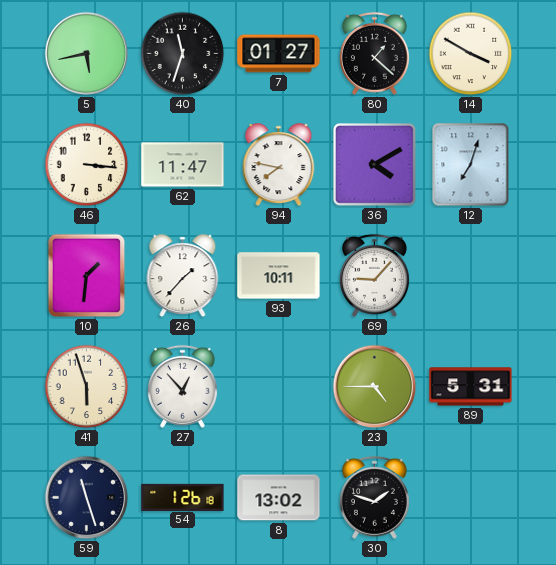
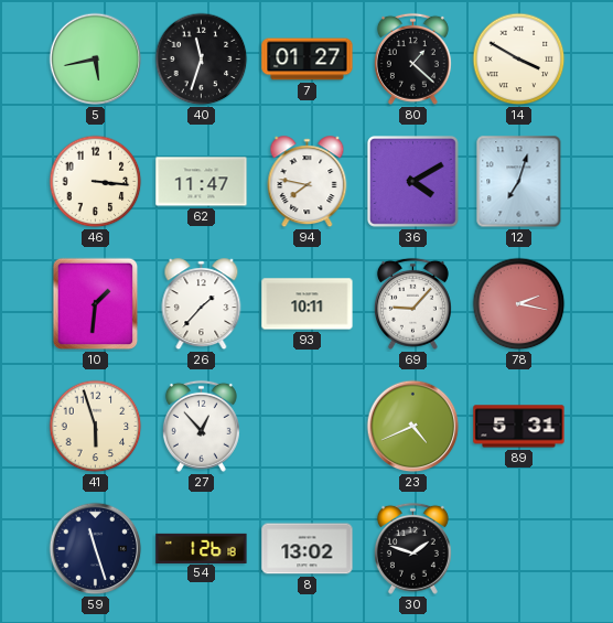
78: none -> 2:17 (519, 304)
23: 4:45 -> 4:41 (413, 427)
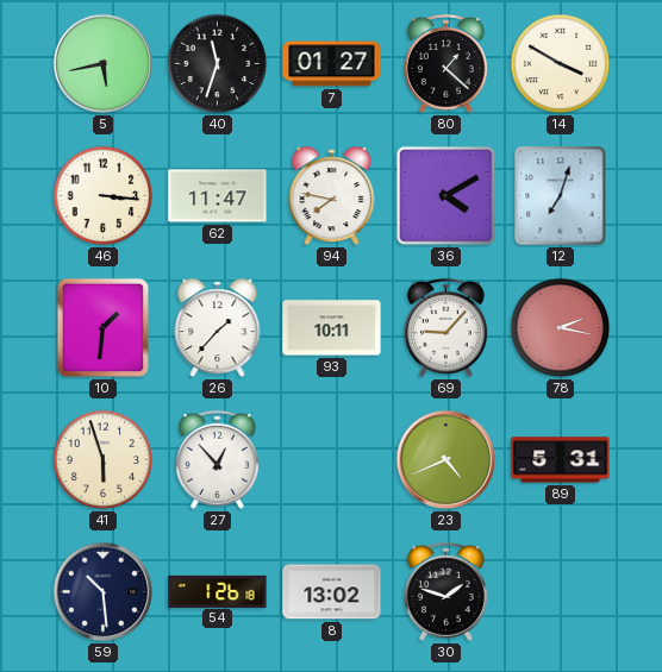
59: 11:27 -> 10:29 (104, 592)
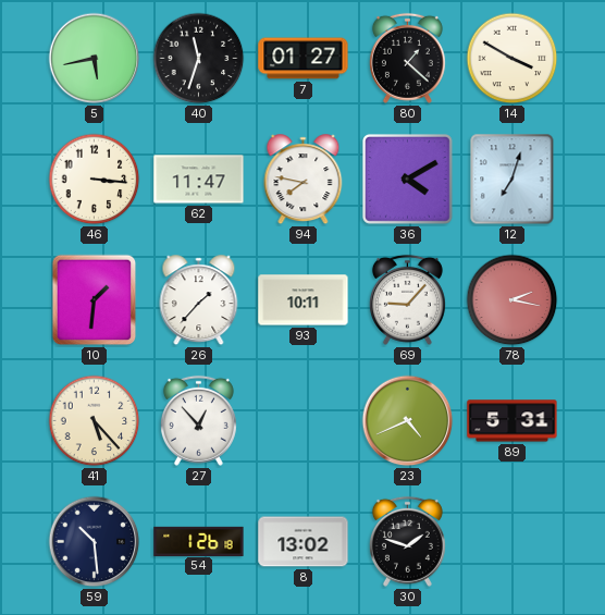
41: 5:57 -> 5:23 (95, 421)
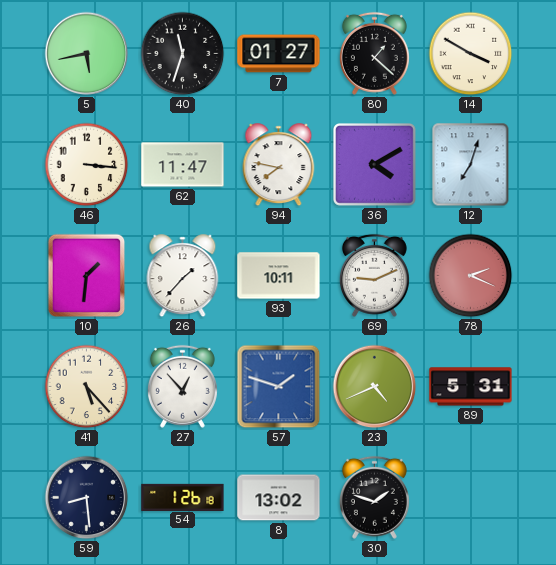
69: 9:07 -> 9:11 (374, 275)
78: 2:17 -> 2:19 (471, 276)
57: none -> 1:48 (279, 387)
59: 10:29 -> 8:29 (87, 498)
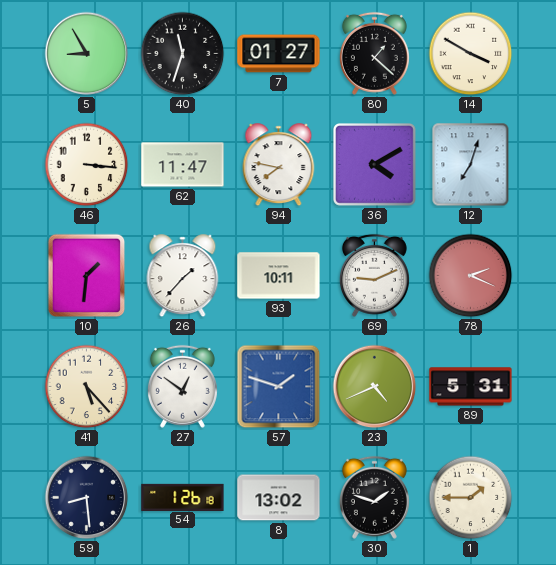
5: 5:43 -> 8:55 (87, 54)
27: 12:53 -> 12:51 (182, 386)
1: none -> 1:45 (471, 498)
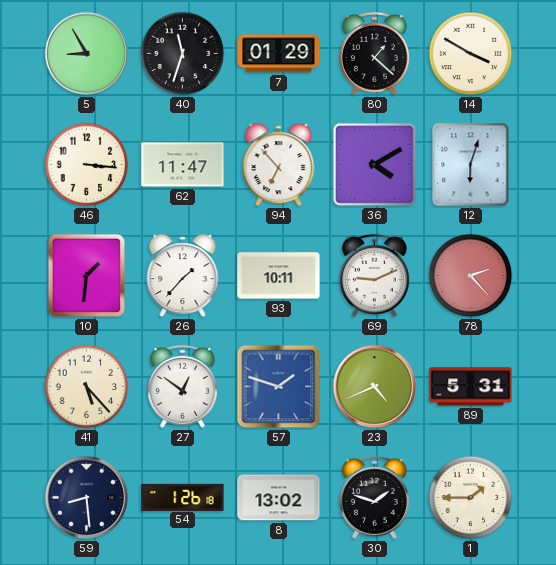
7: 01:27 -> 01:29 (279, 54)
94: 7:47 -> 6:53 (279, 165)
12: 7:03 -> 6:03 (471, 165)
78: 2:19 -> 2:23 (471, 276)
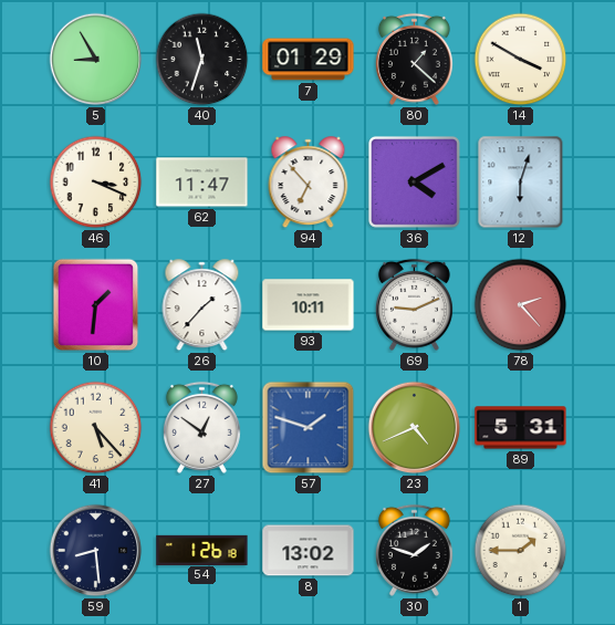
46: 3:16 -> 3:19 (96, 183)
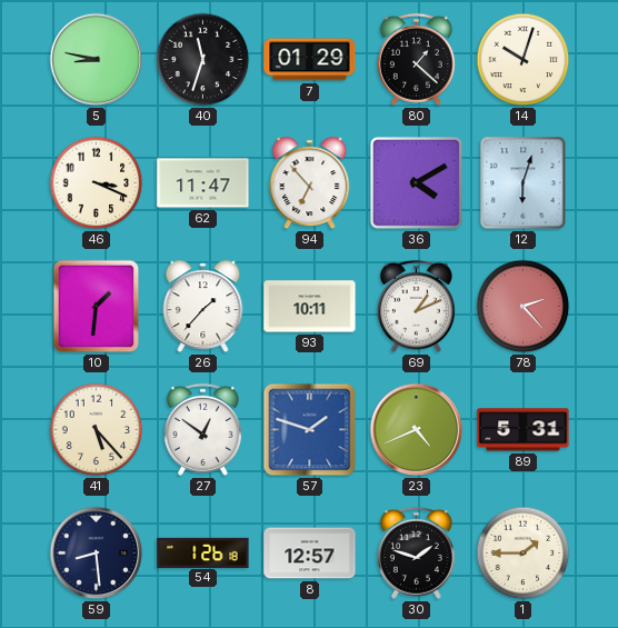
5: 8:55 -> 8:47 (97, 60)
14: 3:50 -> 10:03 (524, 60)
69: 9:11 -> 1:11 (416, 306)
8: 13:02 -> 12:57 (310, 554)
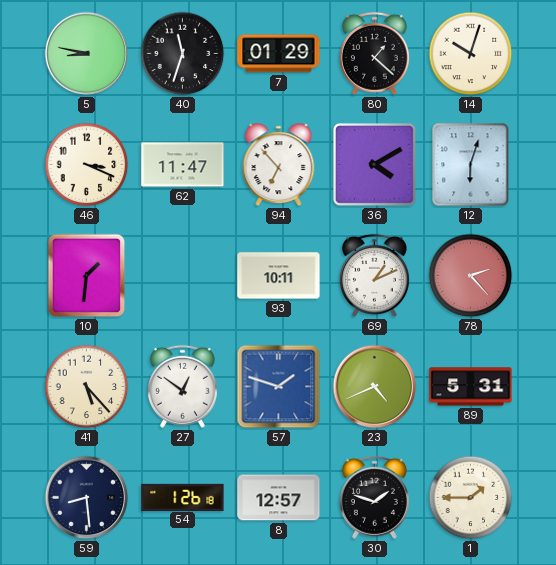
26: 1:37 -> none (203, 307)
